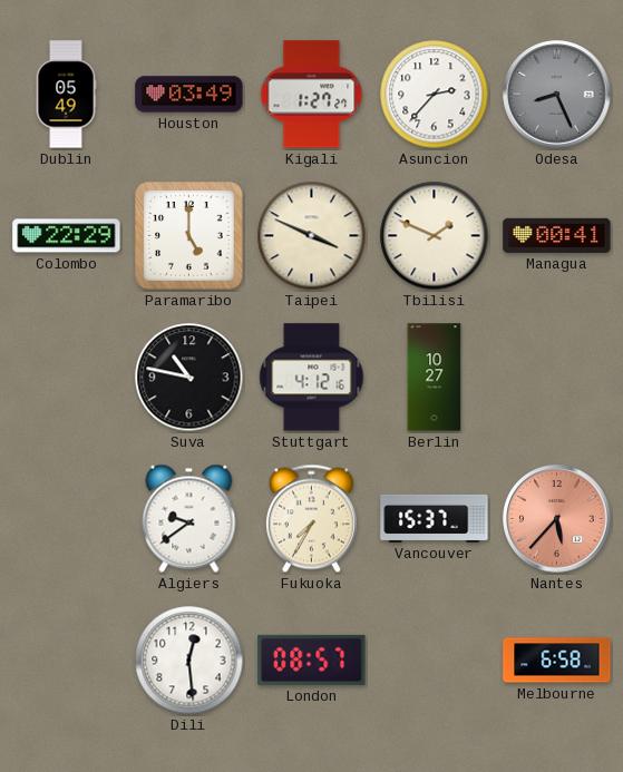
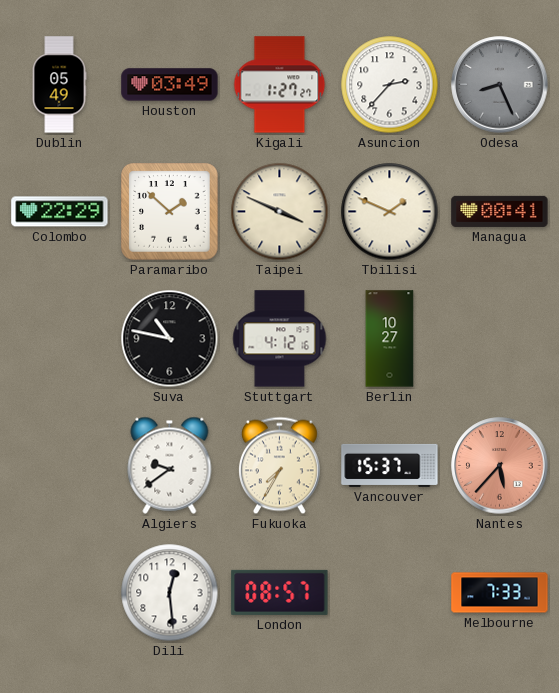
Paramaribo: 5:00 -> 1:52 (170, 212)
Melbourne: 6:58 -> 7:33 (500, 593)
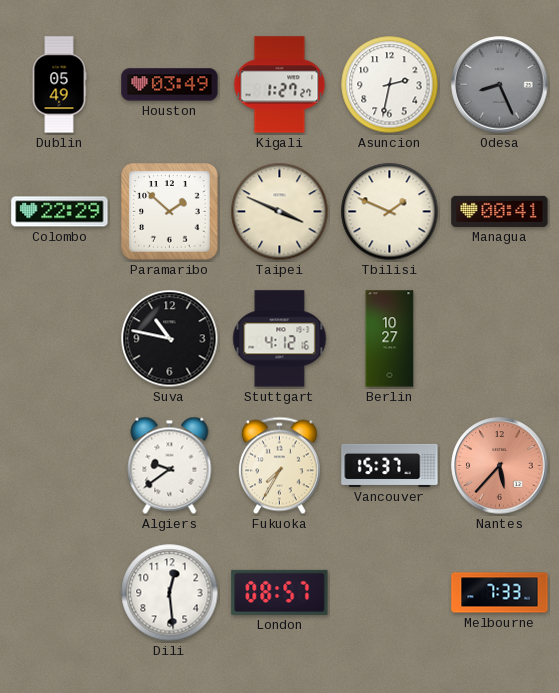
Asuncion: 2:37 -> 2:32 (390, 85)
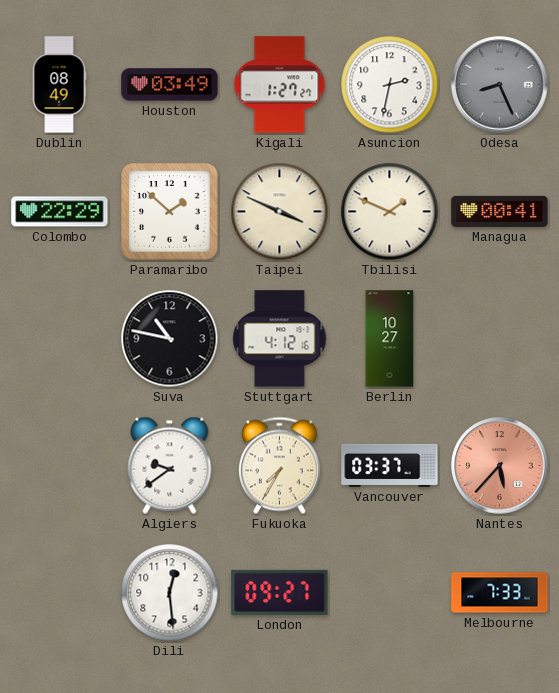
Dublin: 05:49 -> 08:49 (59, 85)
Vancouver: 15:37 -> 03:37 (390, 465)
London: 08:57 -> 09:27 (280, 592)
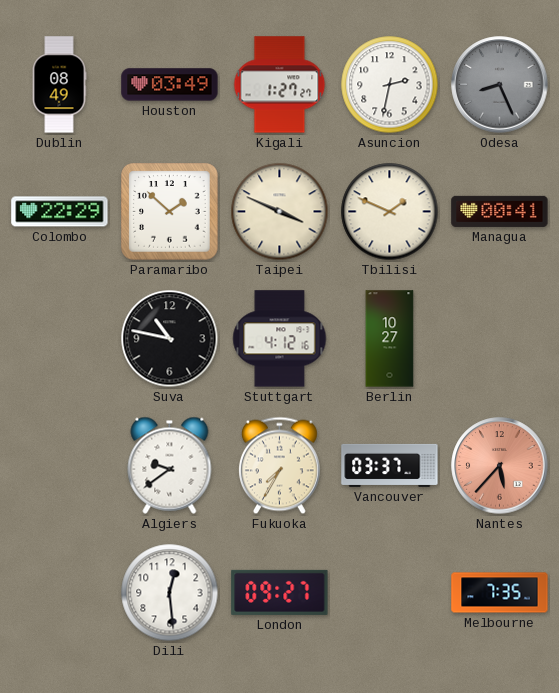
Melbourne: 7:33 -> 7:35 (500, 593)
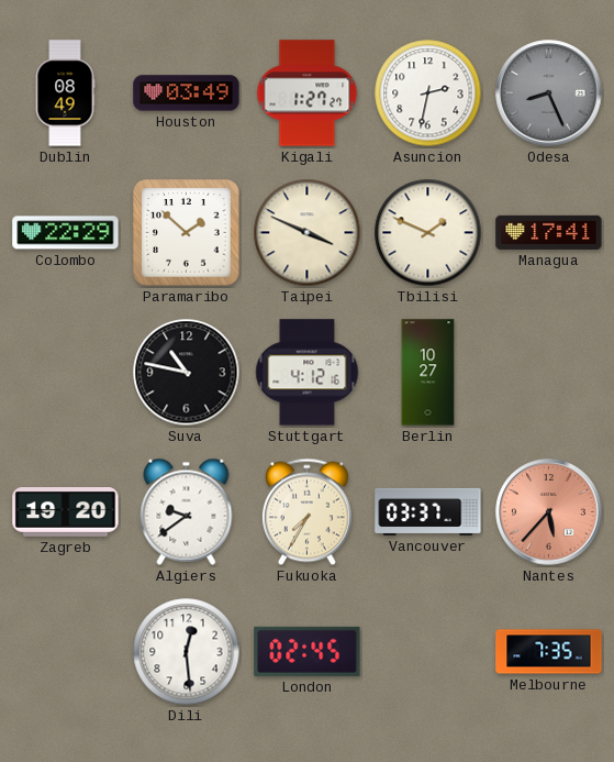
Managua: 00:41 -> 17:41 (549, 232)
Zagreb: none -> 19:20 (66, 512)
London: 09:27 -> 02:45 (308, 651)
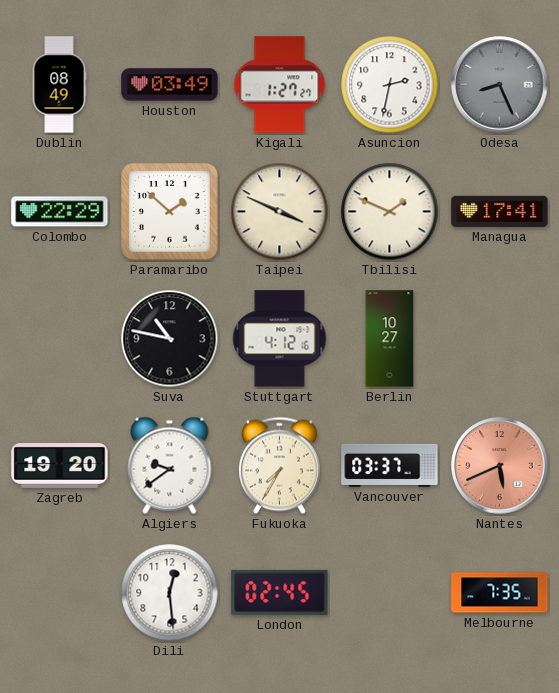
Nantes: 5:37 -> 5:41 (500, 466)
